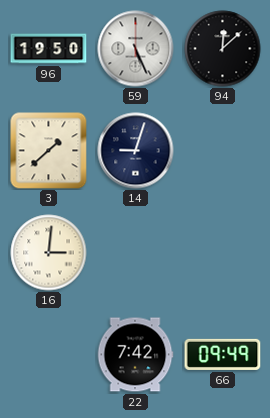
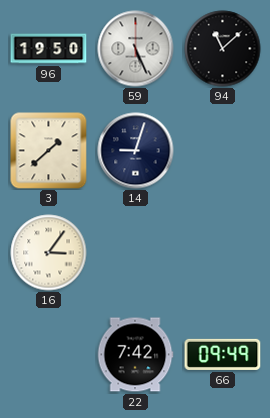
94: 12:08 -> 11:08 (223, 49)
16: 3:01 -> 3:06 (49, 253)
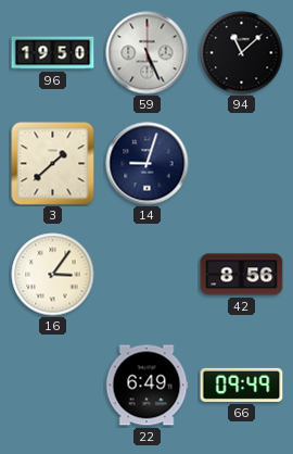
42: none -> 8:56 (242, 275)
22: 7:42 -> 6:49 (146, 386)
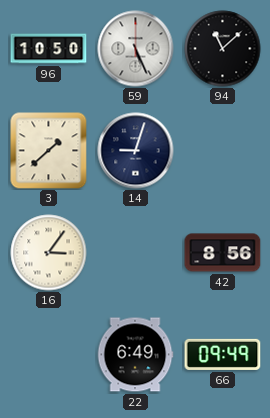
96: 19:50 -> 10:50 (49, 49)
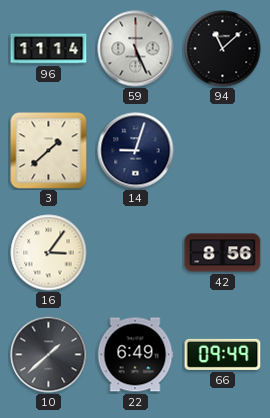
96: 10:50 -> 11:14 (49, 49)
10: none -> 1:38 (49, 355)
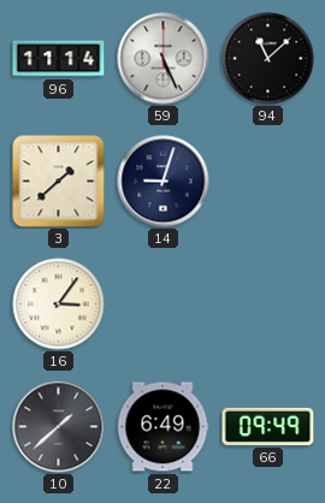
42: 8:56 -> none (223, 253)
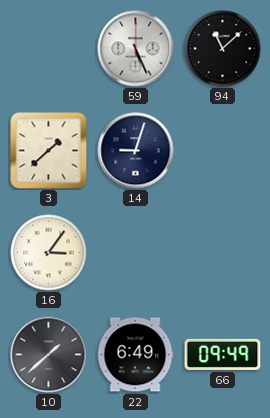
96: 11:14 -> none (59, 59)
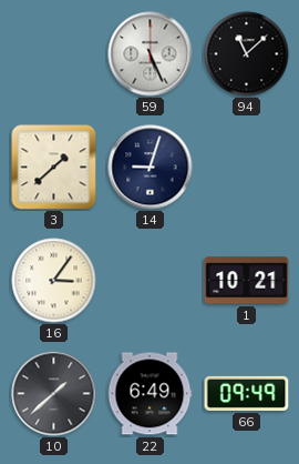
1: none -> 10:21 (247, 281)
